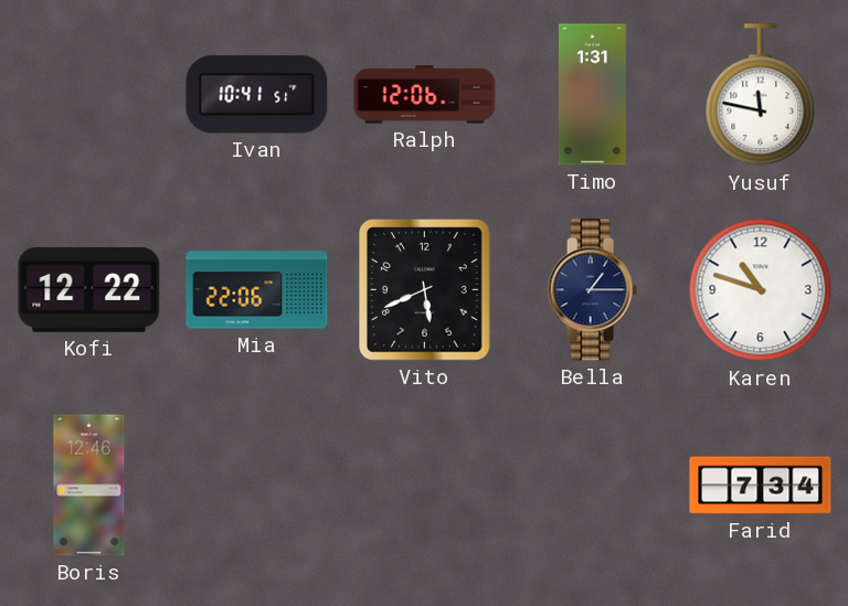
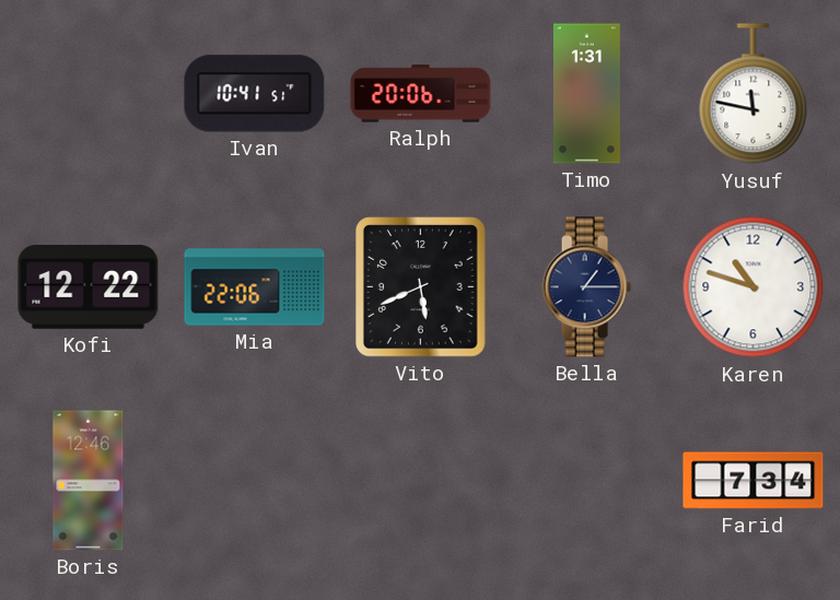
Ralph: 12:06 -> 20:06 (421, 94)
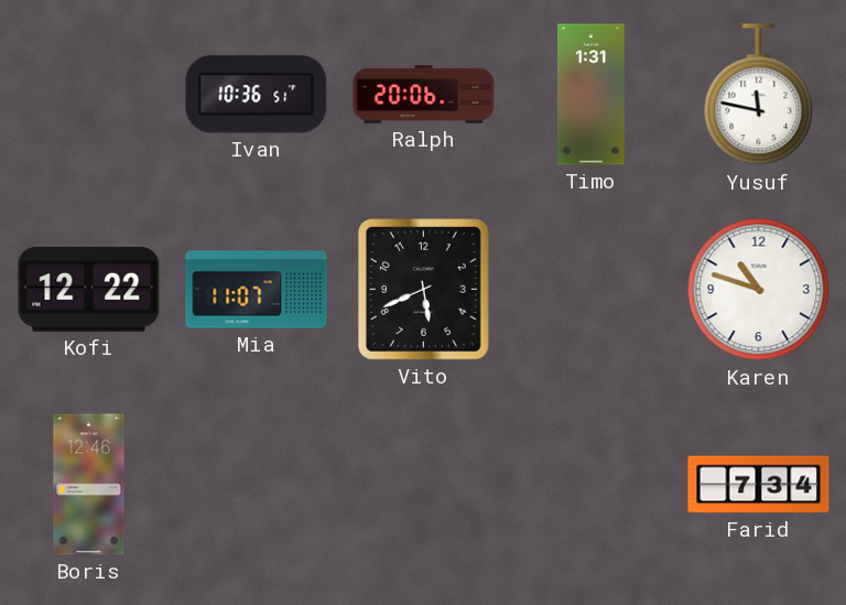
Ivan: 10:41 -> 10:36 (257, 95)
Mia: 22:06 -> 11:07 (257, 290)
Bella: 1:15 -> none (586, 287)
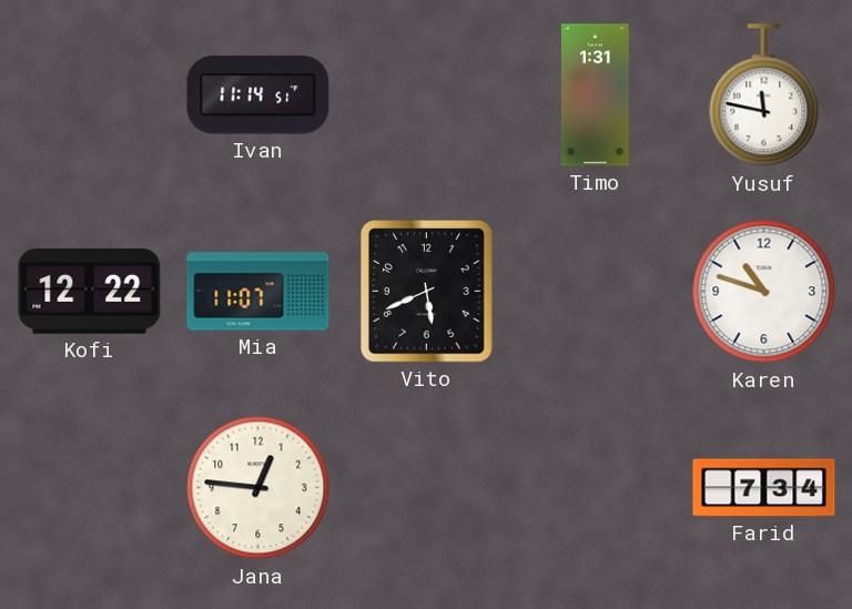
Ivan: 10:36 -> 11:14 (258, 95)
Ralph: 20:06 -> none (424, 95)
Boris: 12:46 -> none (89, 485)
Jana: none -> 12:46 (258, 488)
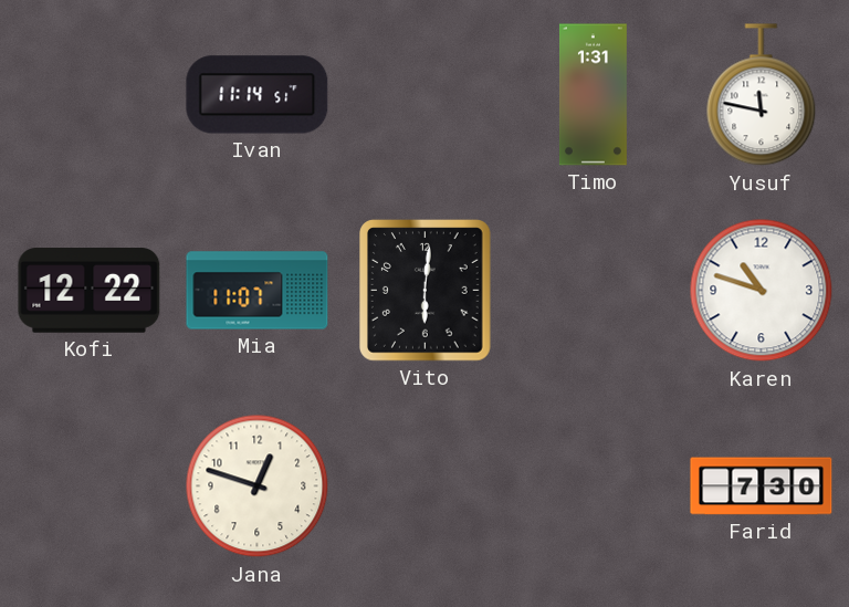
Vito: 5:41 -> 6:01 (426, 291)
Jana: 12:46 -> 12:48 (258, 486)
Farid: 7:34 -> 7:30 (762, 486)
